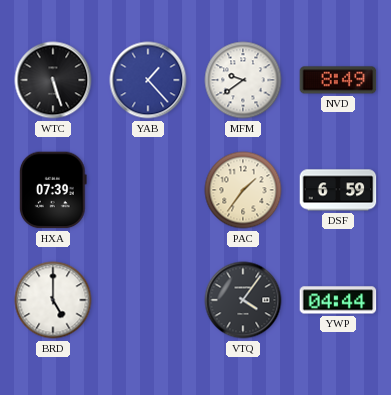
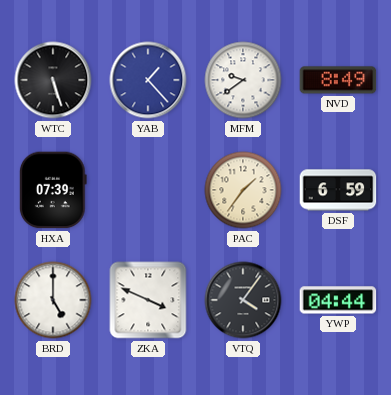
ZKA: none -> 3:49 (148, 300)
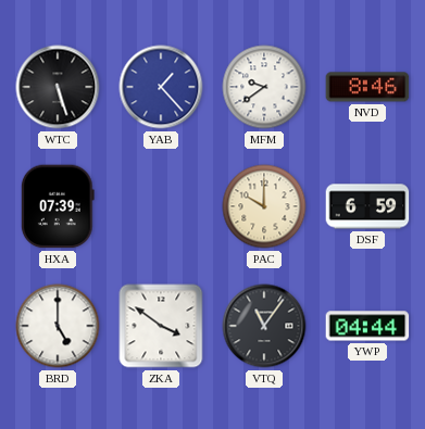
NVD: 8:49 -> 8:46 (367, 87)
PAC: 1:36 -> 10:00 (264, 206)
ZKA: 3:49 -> 3:51 (161, 326)
VTQ: 4:06 -> 11:06 (264, 326)
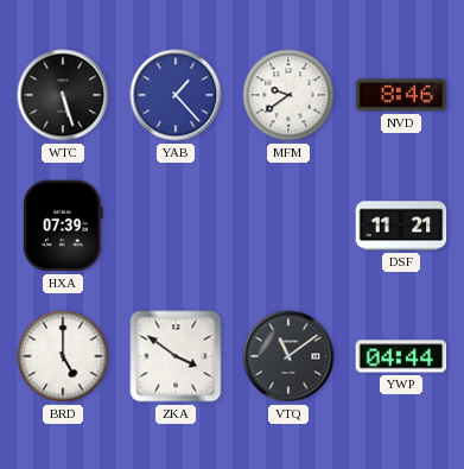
PAC: 10:00 -> none (264, 206)
DSF: 6:59 -> 11:21 (401, 226)
VTQ: 11:06 -> 11:09 (288, 356)
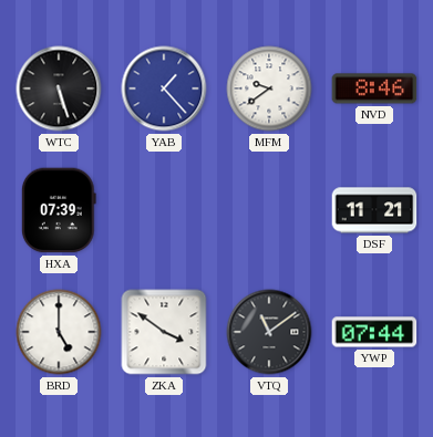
YWP: 04:44 -> 07:44 (374, 332)
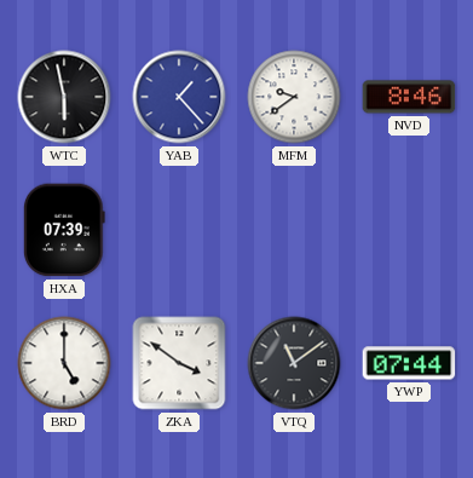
WTC: 5:27 -> 5:58 (64, 97)
DSF: 11:21 -> none (374, 210)
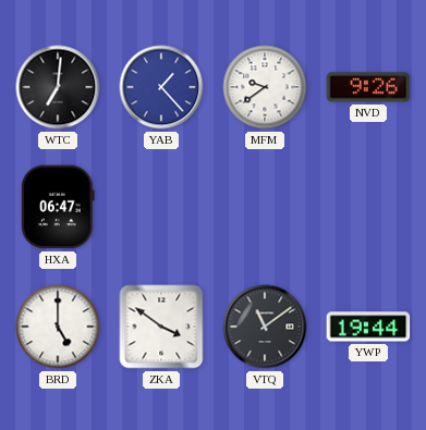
WTC: 5:58 -> 7:01 (58, 87)
NVD: 8:46 -> 9:26 (368, 87)
HXA: 07:39 -> 06:47 (58, 207)
YWP: 07:44 -> 19:44 (368, 327)
